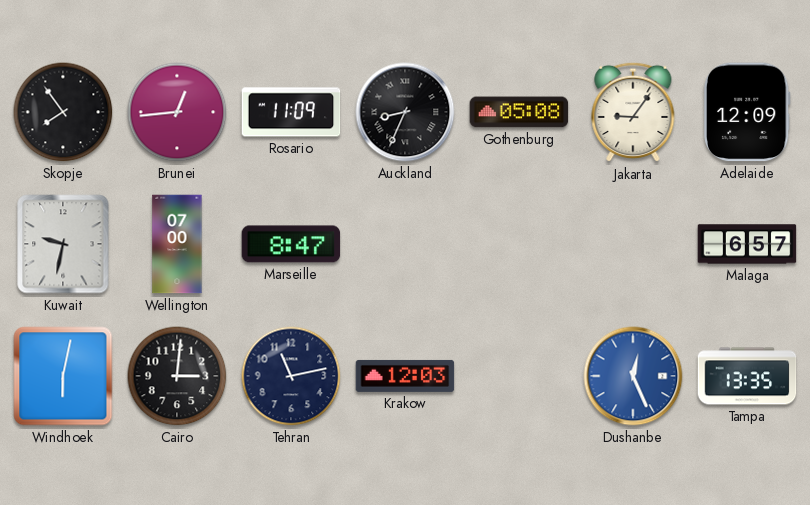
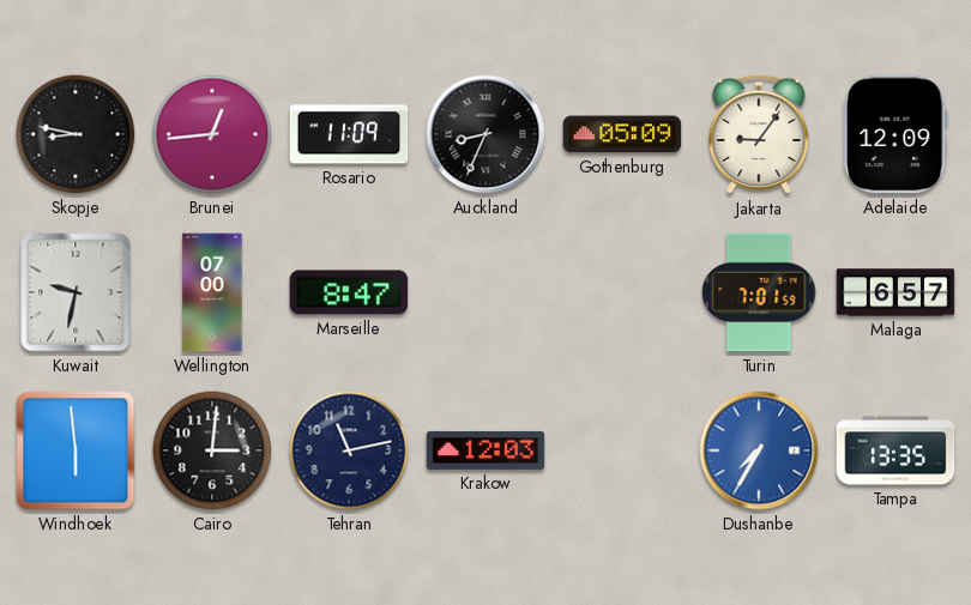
Skopje: 7:54 -> 8:47 (76, 134)
Gothenburg: 05:08 -> 05:09 (622, 134)
Turin: none -> 7:01 (759, 292)
Windhoek: 6:02 -> 5:59 (76, 450)
Dushanbe: 12:26 -> 7:35 (759, 450)
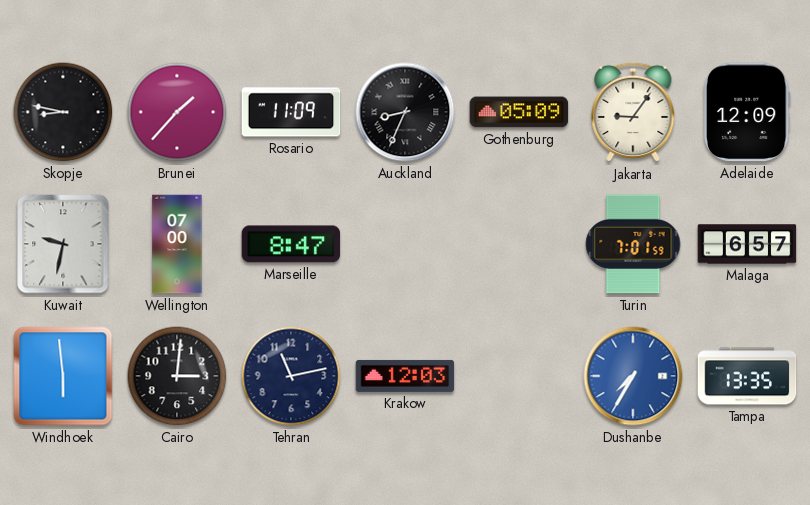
Brunei: 12:44 -> 1:37 (177, 112)
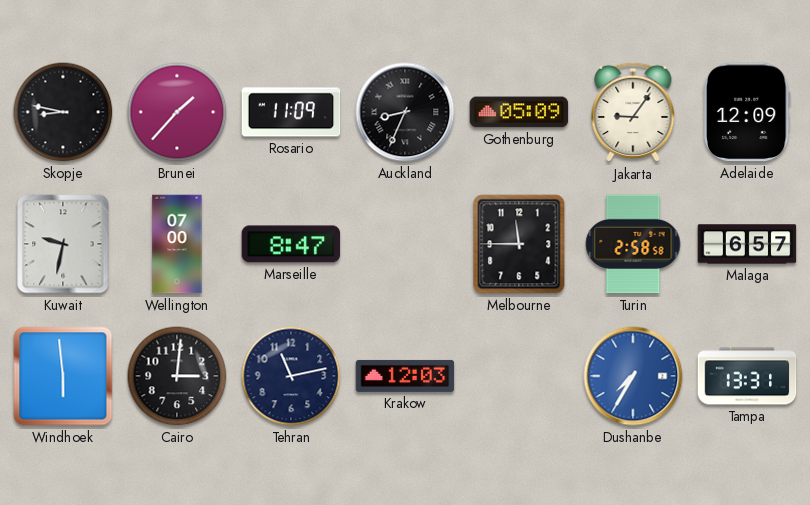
Melbourne: none -> 11:45 (519, 244)
Turin: 7:01 -> 2:58 (633, 244)
Tampa: 13:35 -> 13:31 (747, 376)
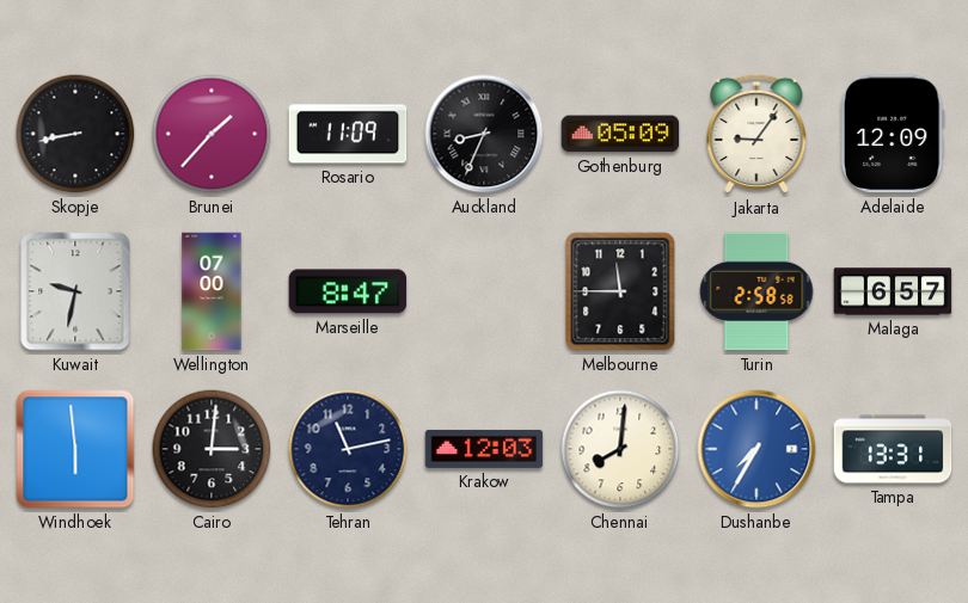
Skopje: 8:47 -> 8:43 (75, 134)
Chennai: none -> 8:01 (620, 449)
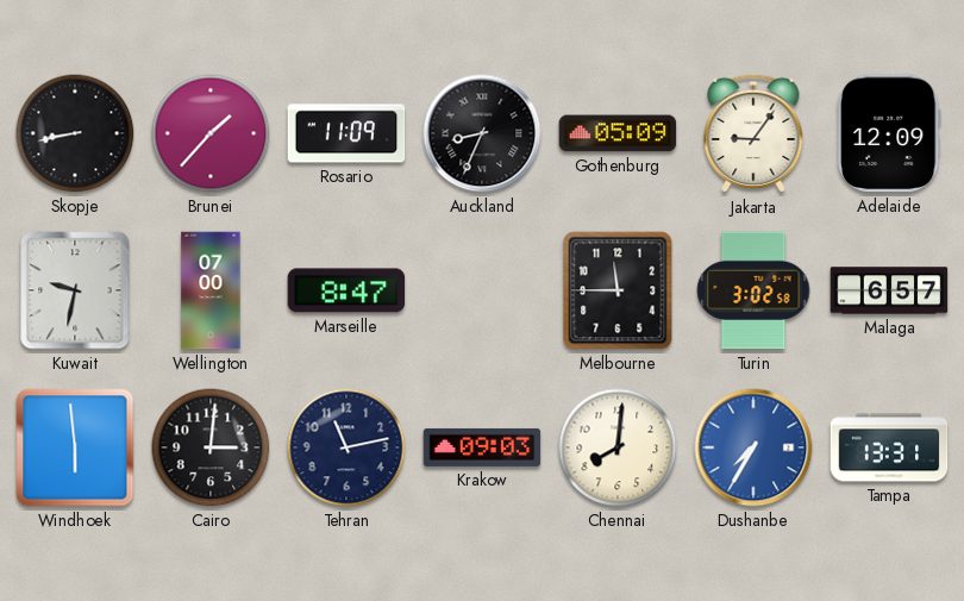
Turin: 2:58 -> 3:02 (753, 290)
Krakow: 12:03 -> 09:03 (482, 447)
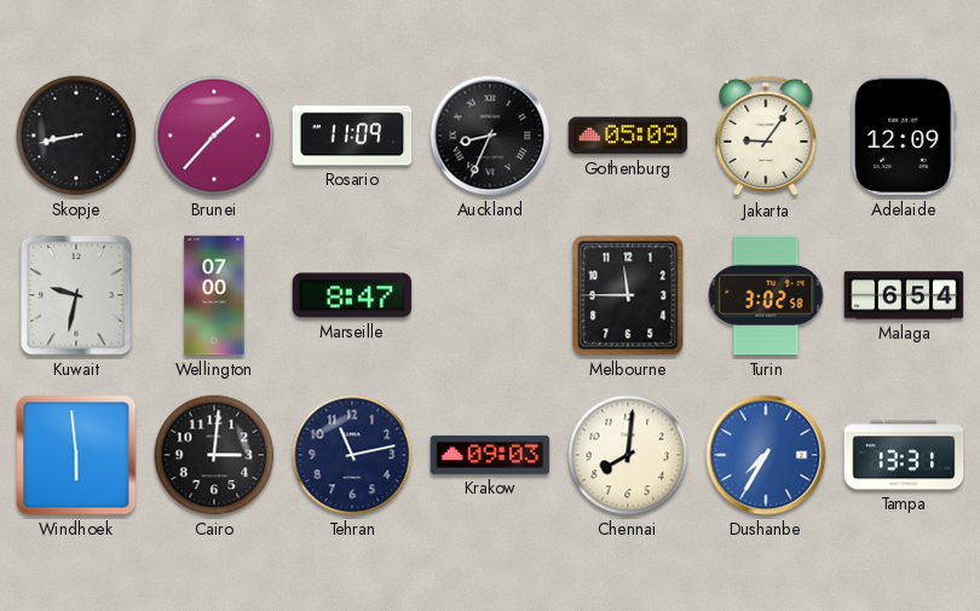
Malaga: 6:57 -> 6:54 (904, 295)
